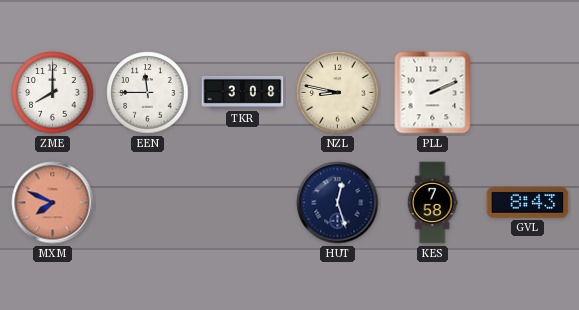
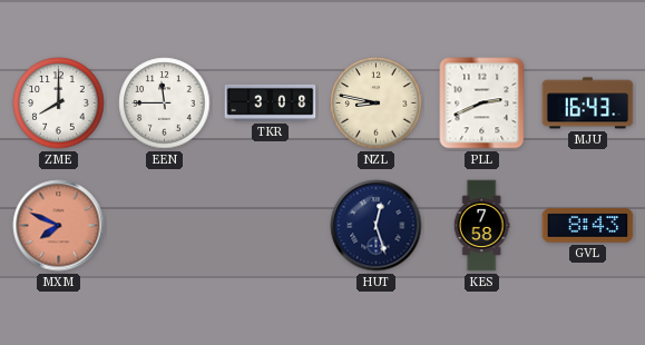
PLL: 2:11 -> 2:41 (482, 103)
MJU: none -> 16:43 (588, 103)
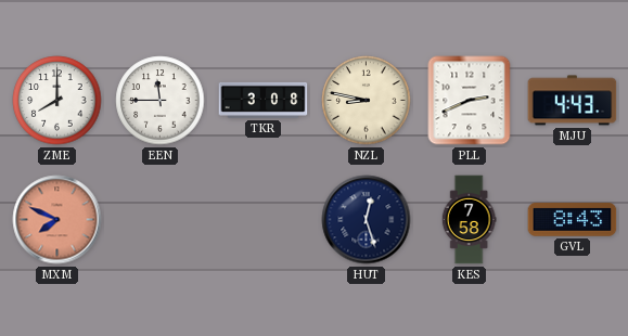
MJU: 16:43 -> 4:43 (573, 101)
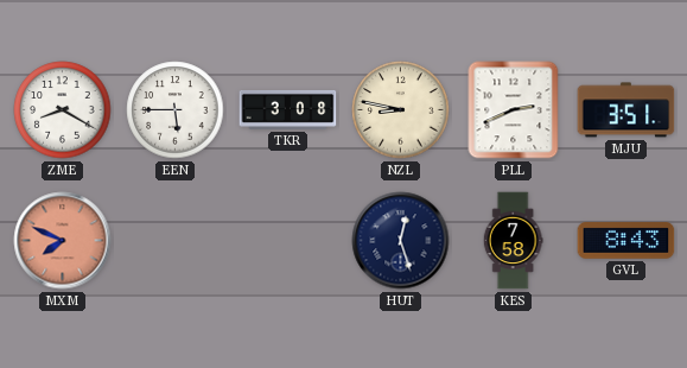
ZME: 8:00 -> 8:20 (63, 110)
EEN: 11:45 -> 5:45 (176, 110)
MJU: 4:43 -> 3:51 (626, 110)
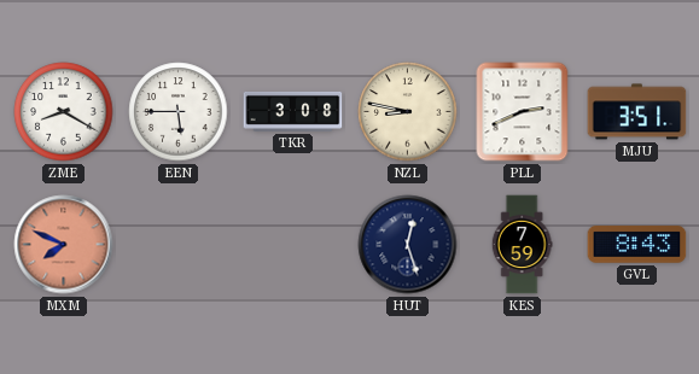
KES: 7:58 -> 7:59 (522, 245)
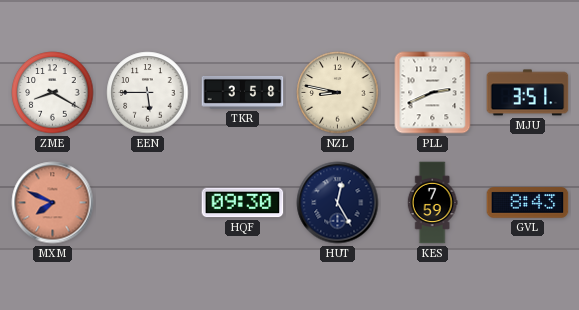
TKR: 3:08 -> 3:58 (243, 92)
HQF: none -> 09:30 (243, 203)
HUT: 12:27 -> 12:25 (338, 203)
